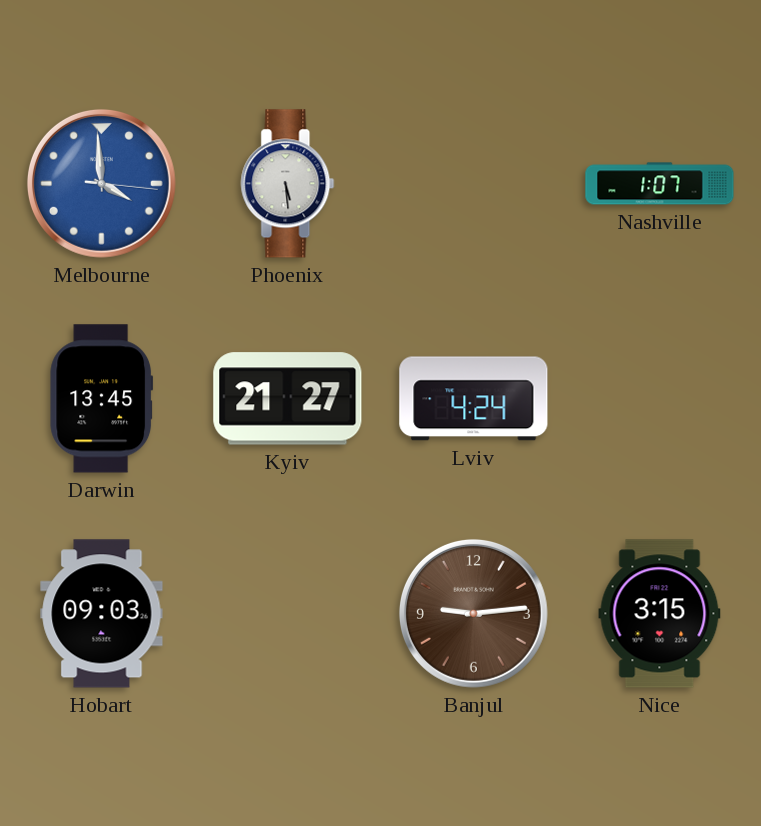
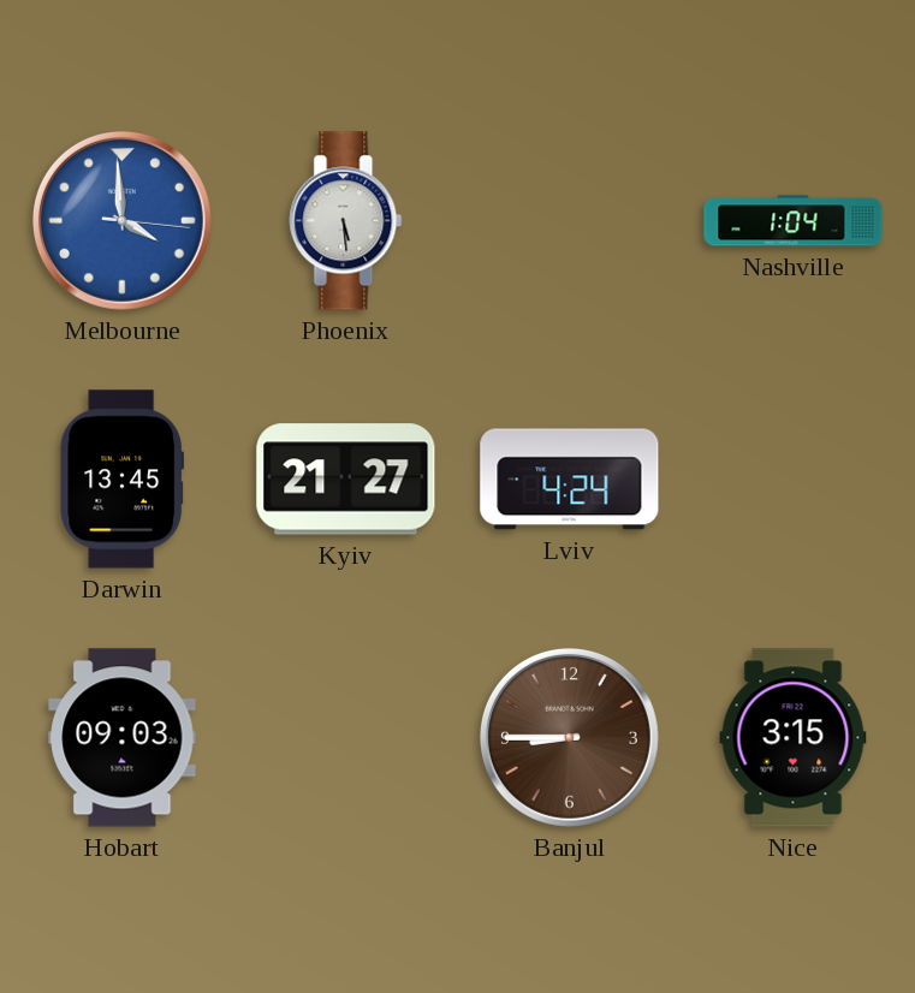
Nashville: 1:07 -> 1:04 (794, 221)
Banjul: 9:14 -> 8:45 (569, 737)
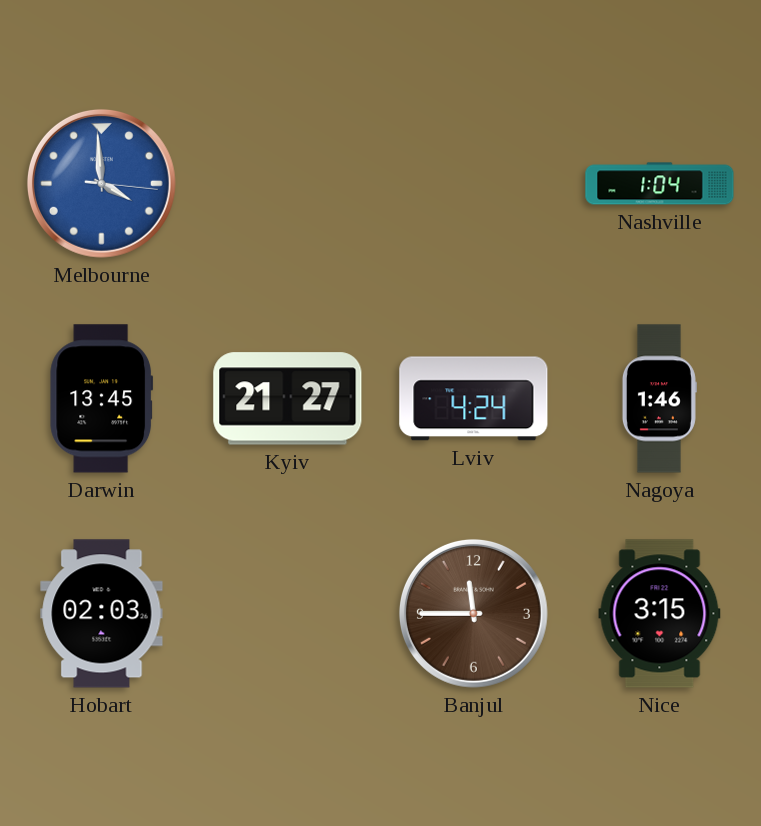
Phoenix: 5:29 -> none (346, 221)
Nagoya: none -> 1:46 (659, 399)
Hobart: 09:03 -> 02:03 (102, 614)
Banjul: 8:45 -> 11:45 (473, 613)
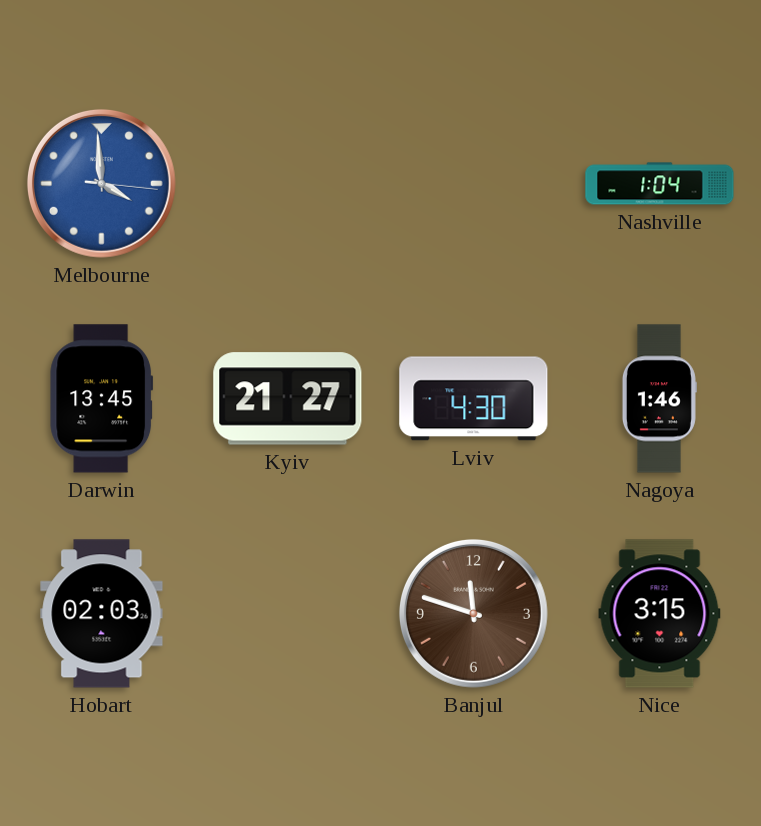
Lviv: 4:24 -> 4:30 (474, 399)
Banjul: 11:45 -> 11:48 (473, 613)
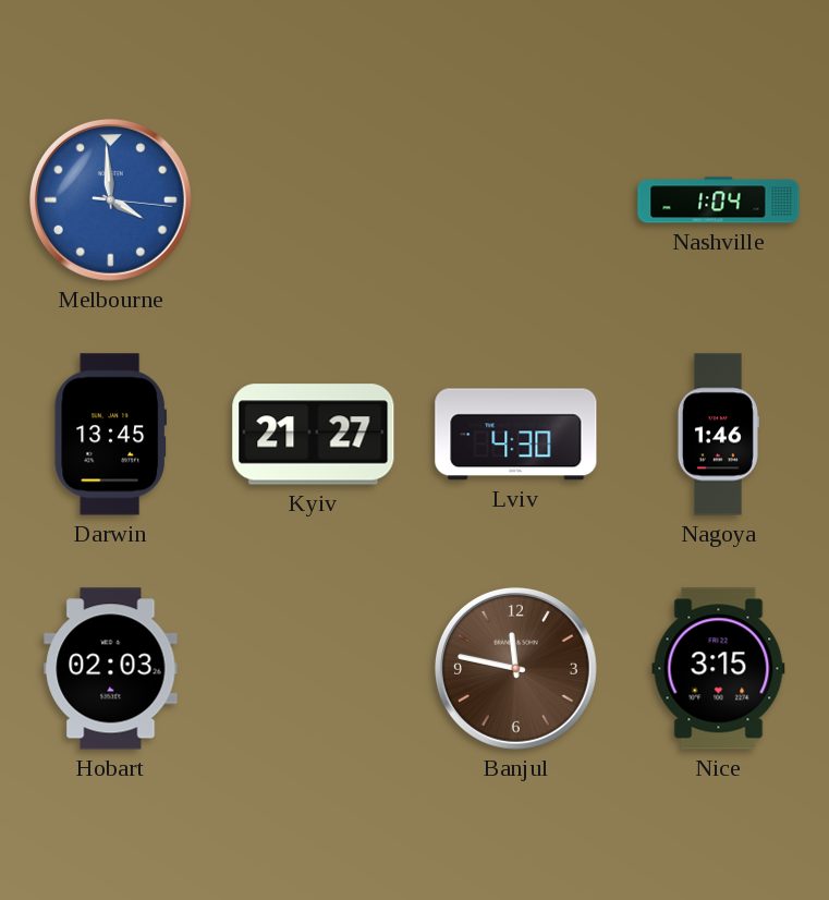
Banjul: 11:48 -> 11:47 (515, 668)
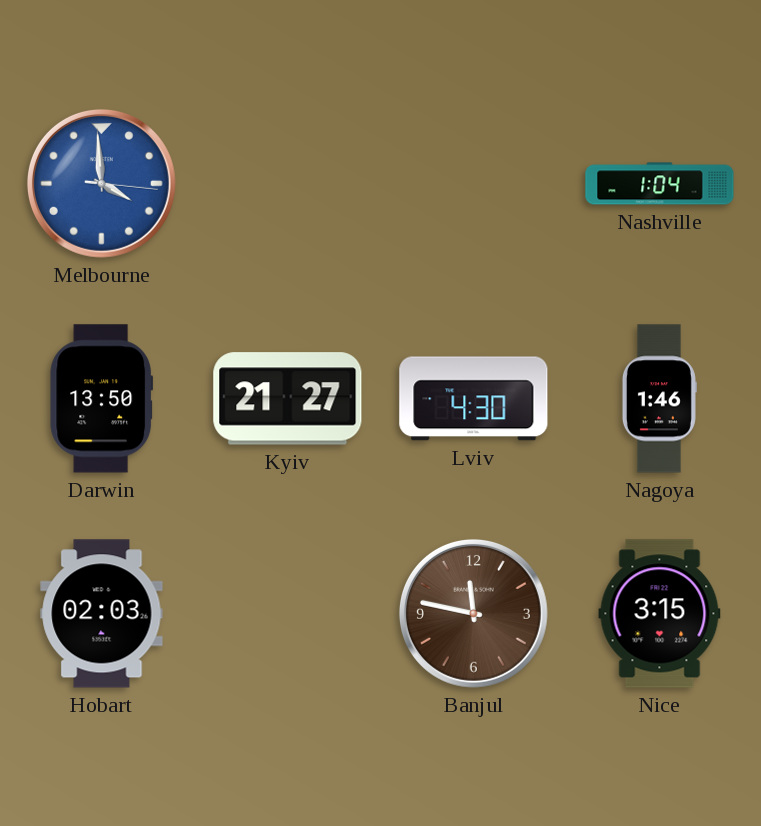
Darwin: 13:45 -> 13:50 (102, 399)
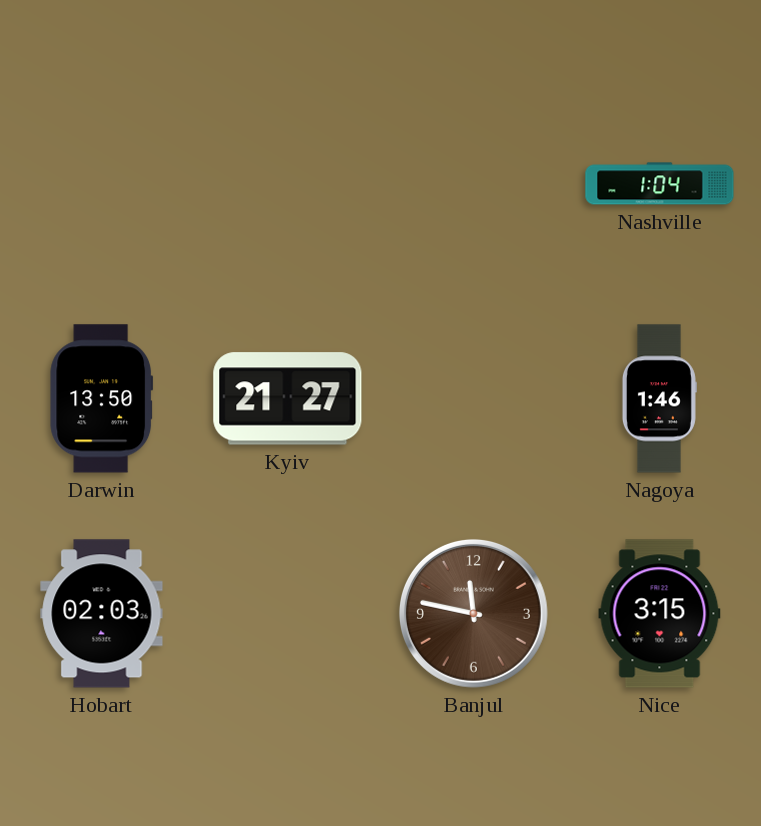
Melbourne: 3:59 -> none (101, 183)
Lviv: 4:30 -> none (474, 399)
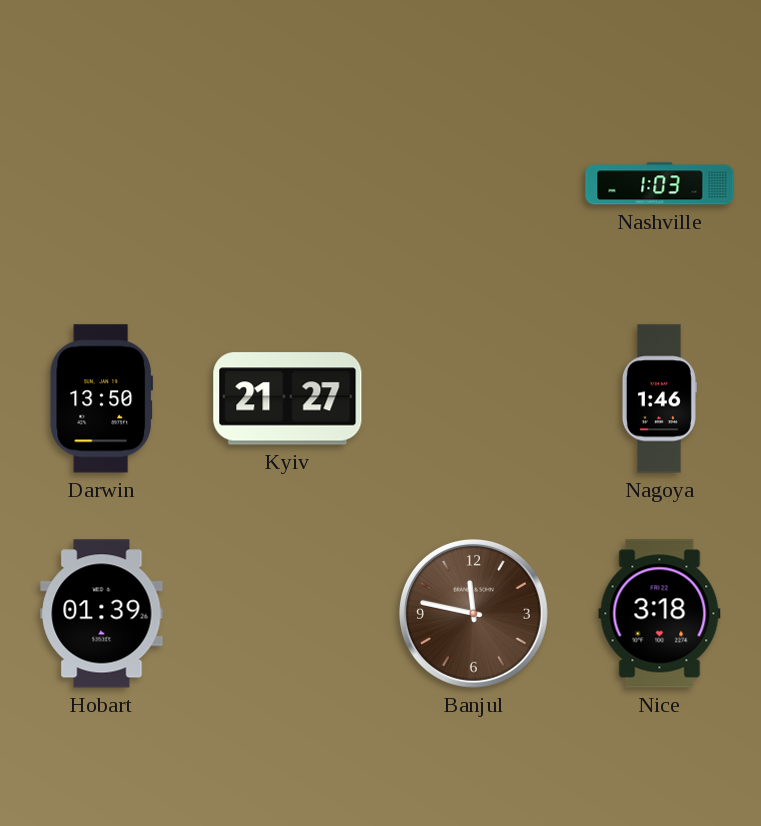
Nashville: 1:04 -> 1:03 (660, 184)
Hobart: 02:03 -> 01:39 (102, 614)
Nice: 3:15 -> 3:18 (660, 614)
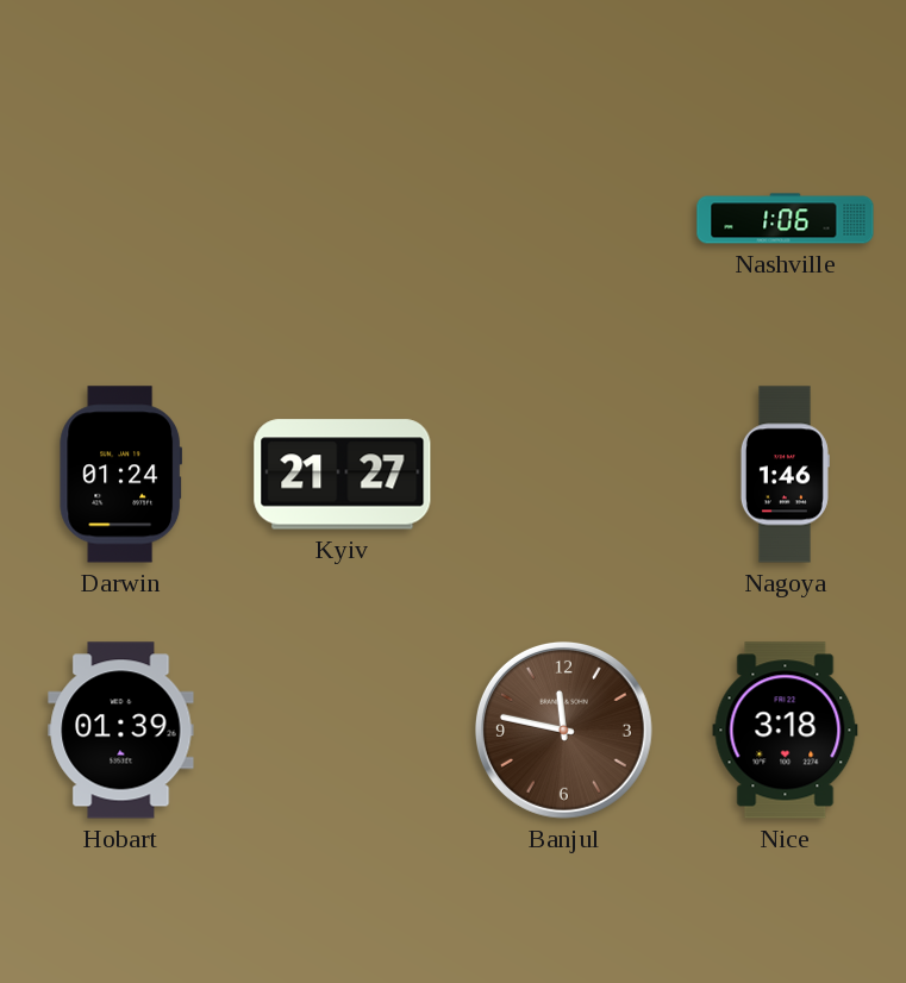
Nashville: 1:03 -> 1:06 (786, 219)
Darwin: 13:50 -> 01:24 (121, 475)
